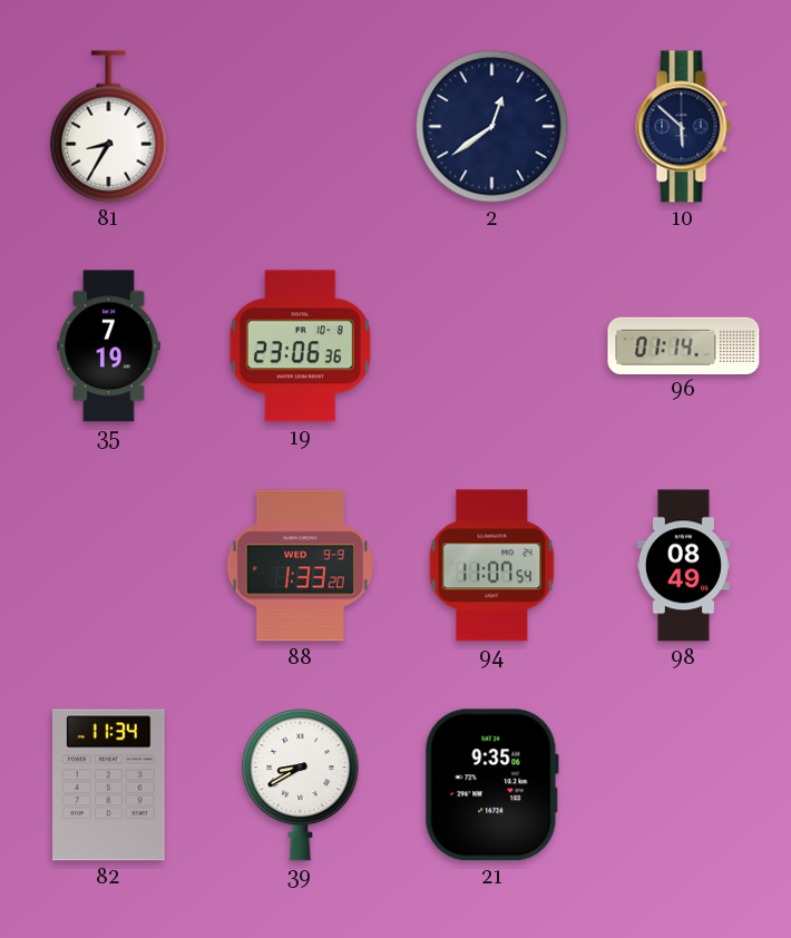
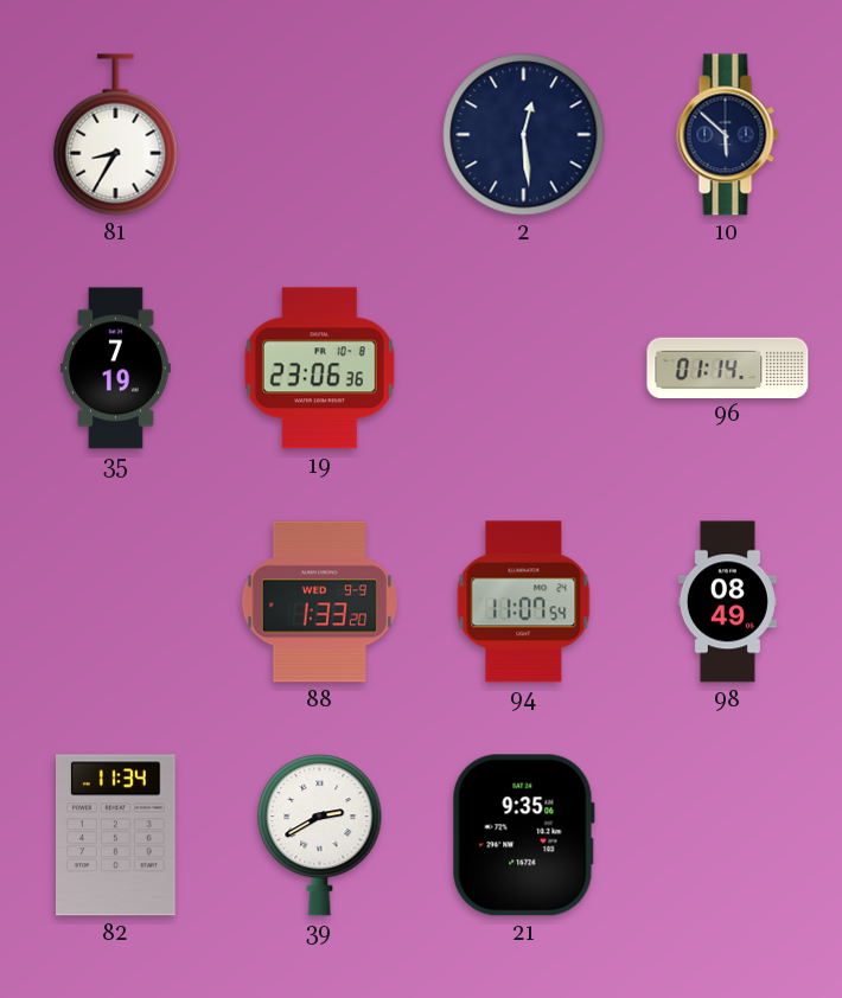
2: 12:39 -> 12:29 (524, 135)
39: 8:40 -> 2:40 (320, 836)
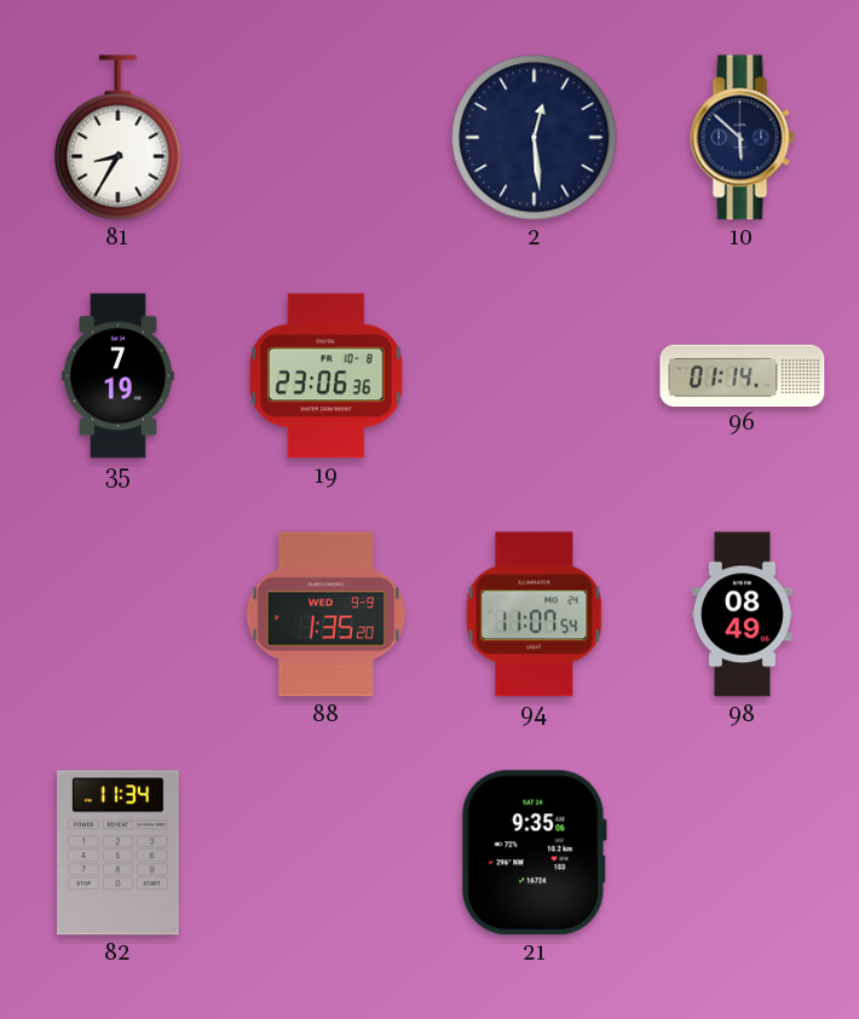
88: 1:33 -> 1:35 (325, 615)
39: 2:40 -> none (320, 836)
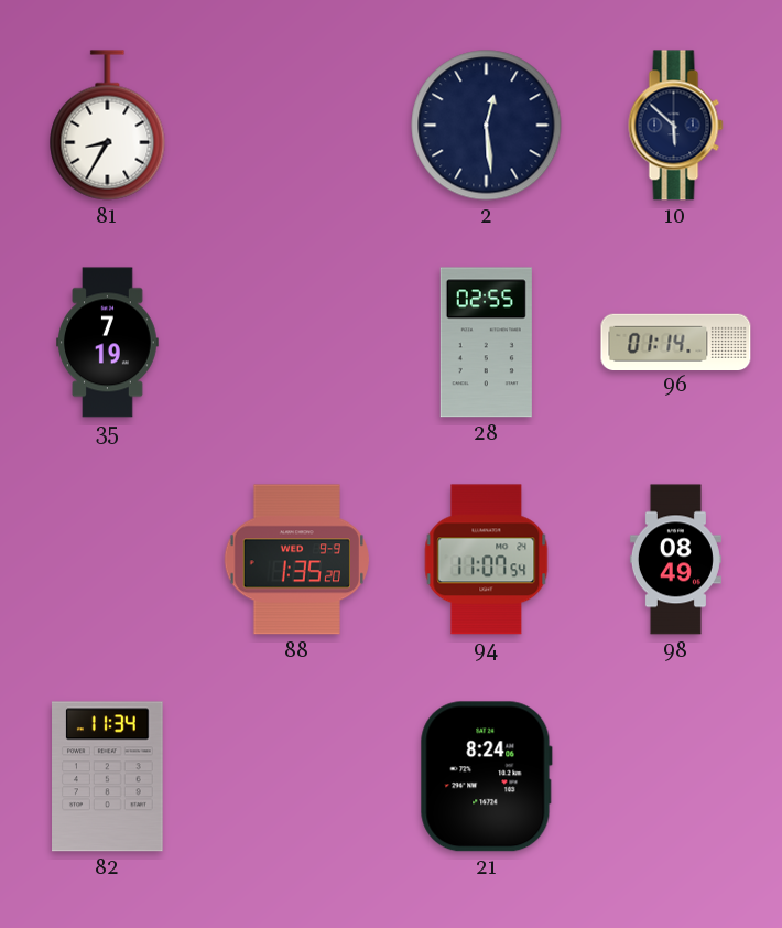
19: 23:06 -> none (325, 376)
28: none -> 02:55 (486, 343)
21: 9:35 -> 8:24 (486, 777)
